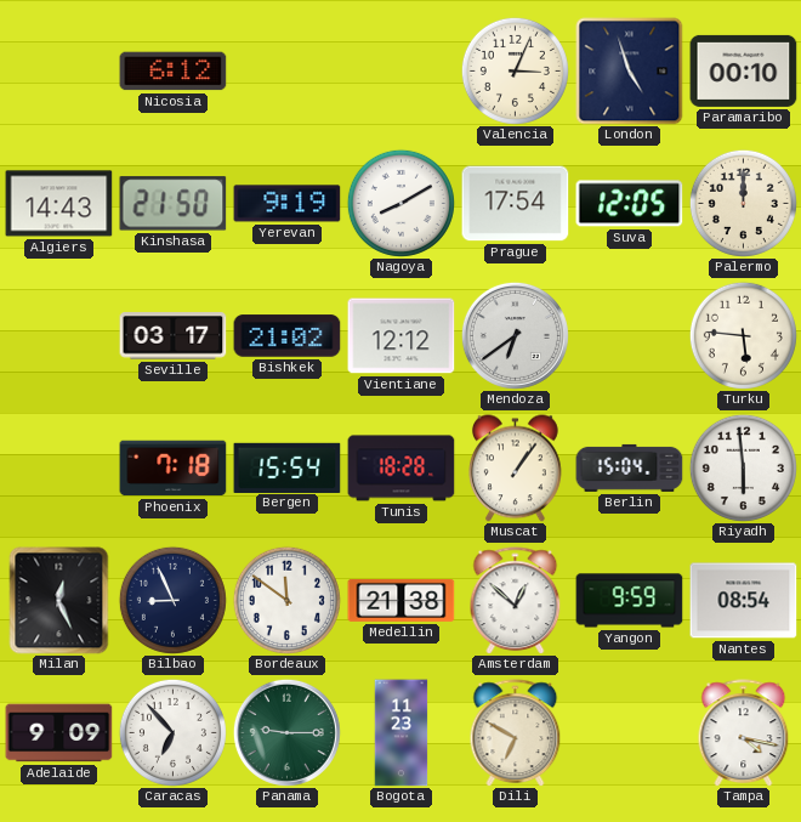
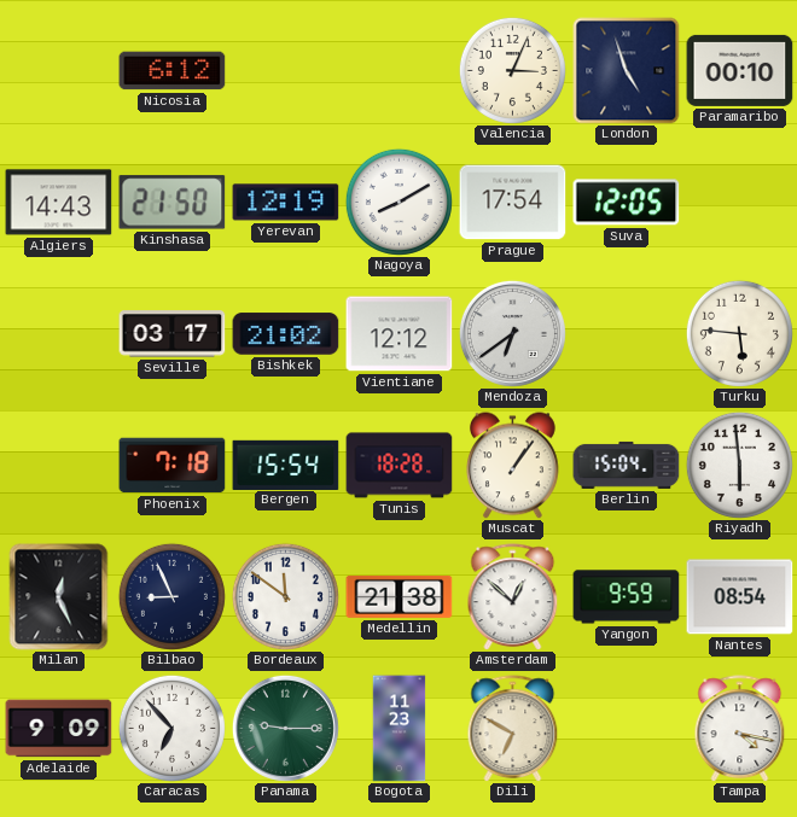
Yerevan: 9:19 -> 12:19 (286, 203)
Palermo: 12:00 -> none (743, 203)
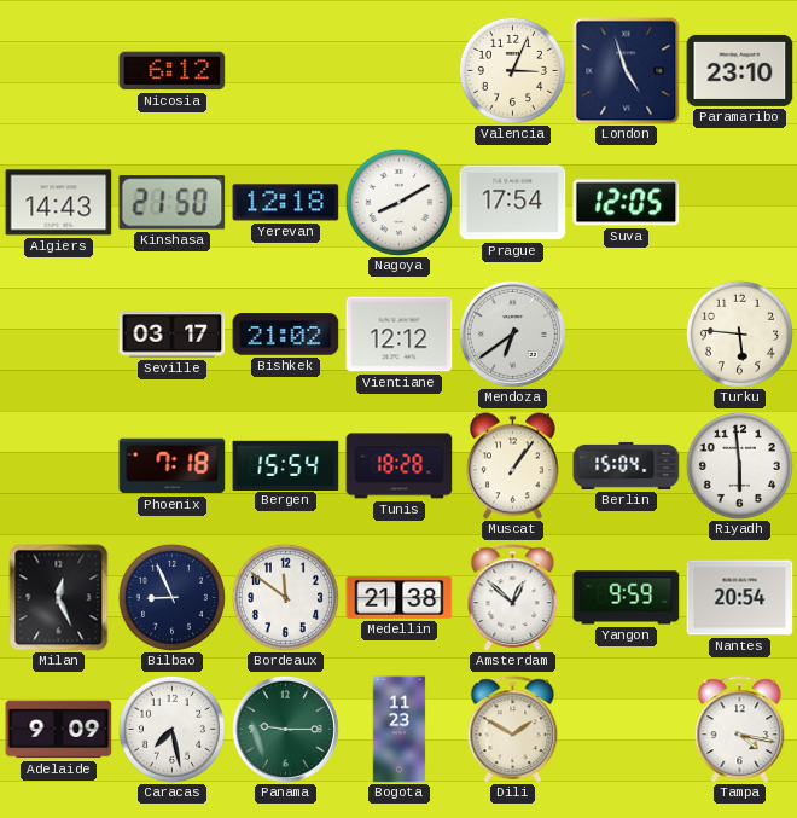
Paramaribo: 00:10 -> 23:10 (740, 70)
Yerevan: 12:19 -> 12:18 (286, 203)
Nantes: 08:54 -> 20:54 (740, 598)
Caracas: 6:53 -> 7:28 (171, 729)
Dili: 6:50 -> 1:50 (513, 730)
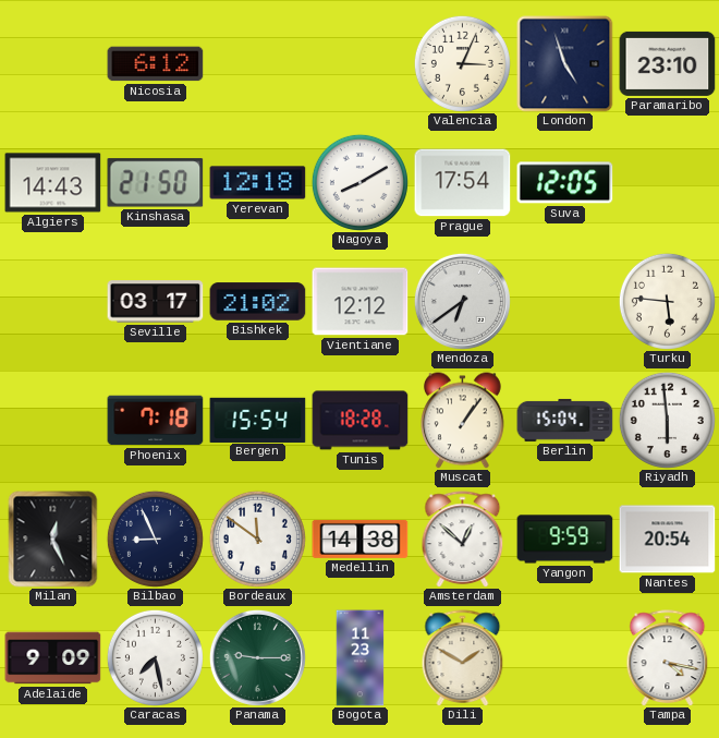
Medellin: 21:38 -> 14:38 (361, 539)
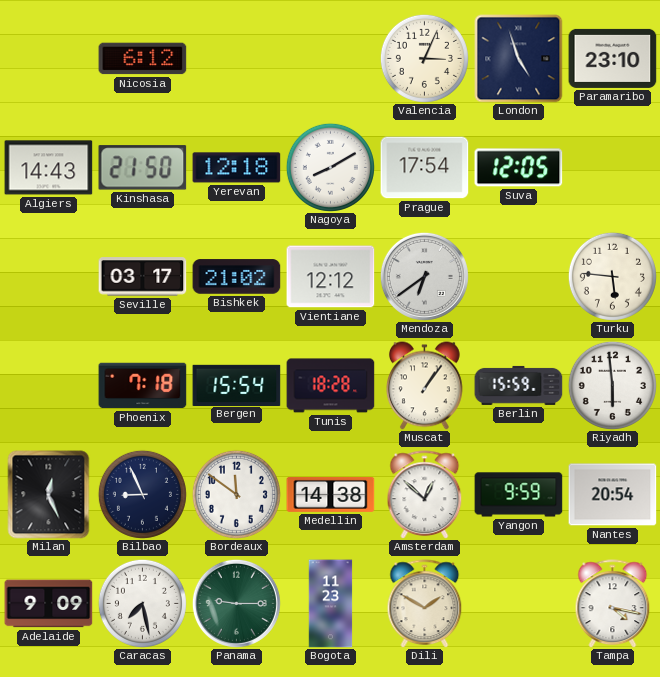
Berlin: 15:04 -> 15:59 (519, 385)
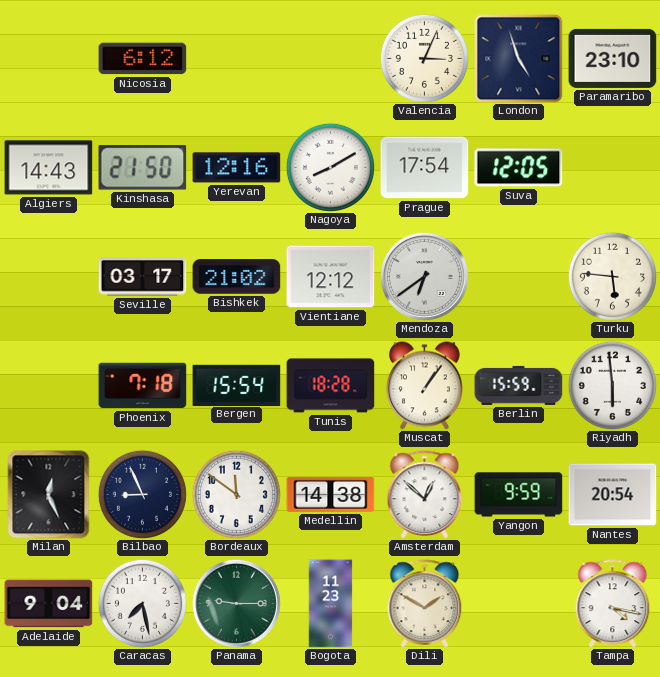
Yerevan: 12:18 -> 12:16 (237, 168)
Adelaide: 9:09 -> 9:04 (49, 604)
